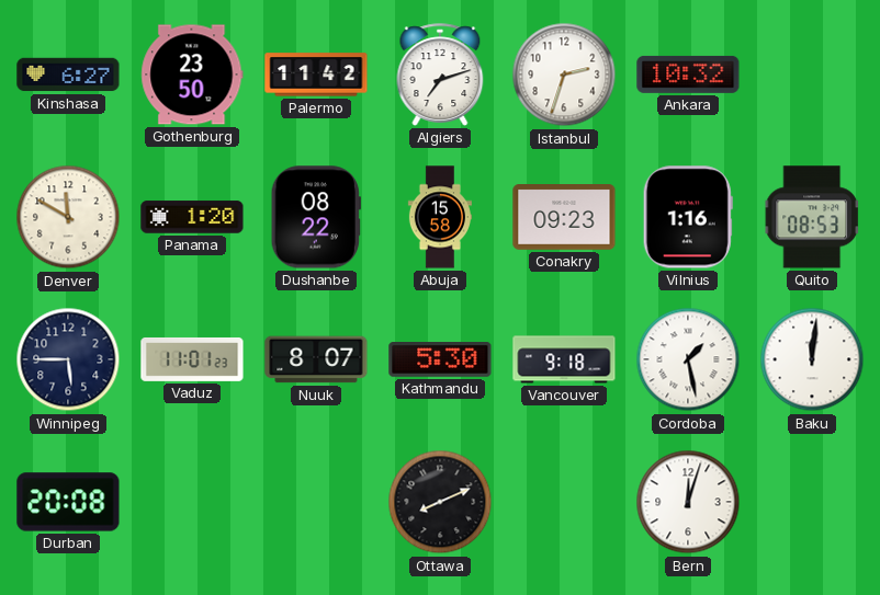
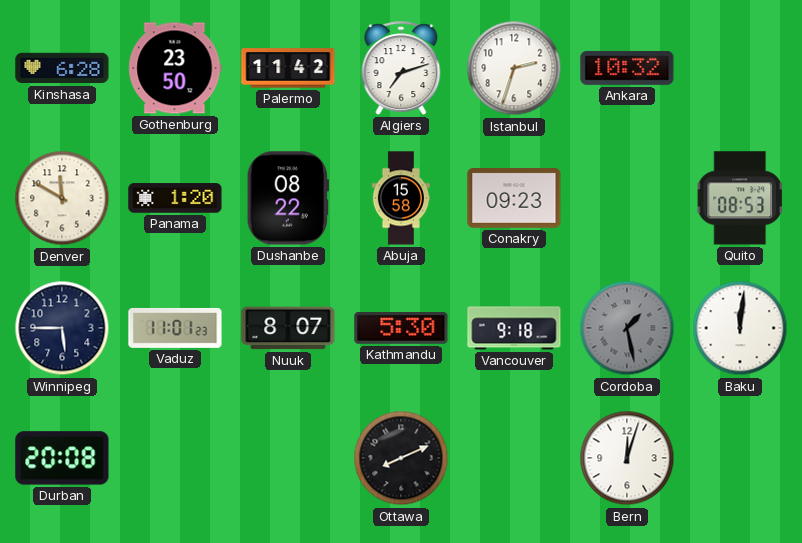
Kinshasa: 6:27 -> 6:28 (62, 68)
Vilnius: 1:16 -> none (688, 217)
Cordoba dial: white -> grey (627, 328)
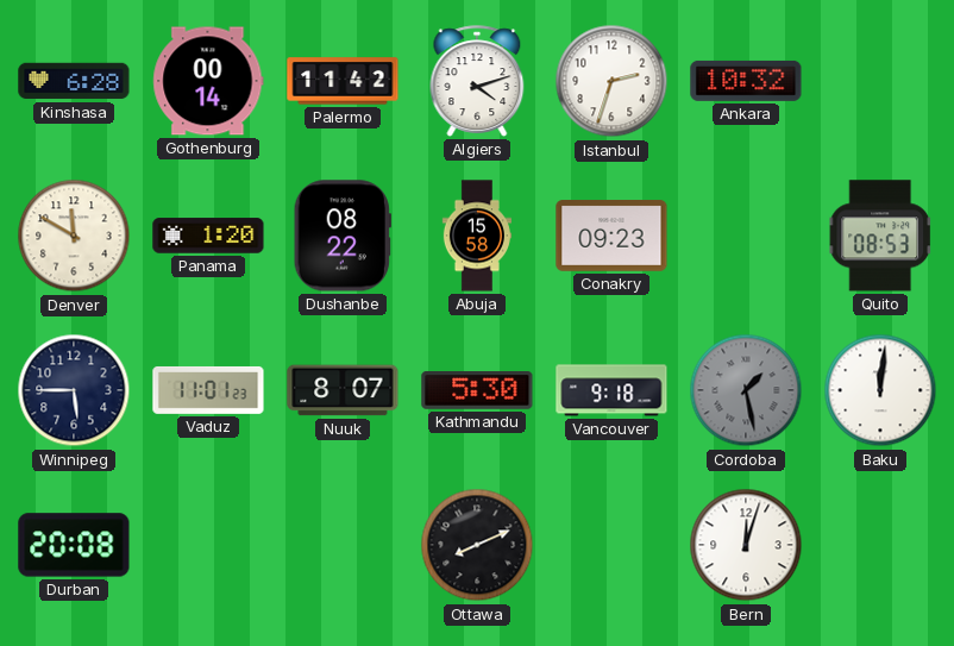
Gothenburg: 23:50 -> 00:14 (208, 81)
Algiers: 7:12 -> 4:12 (477, 81)
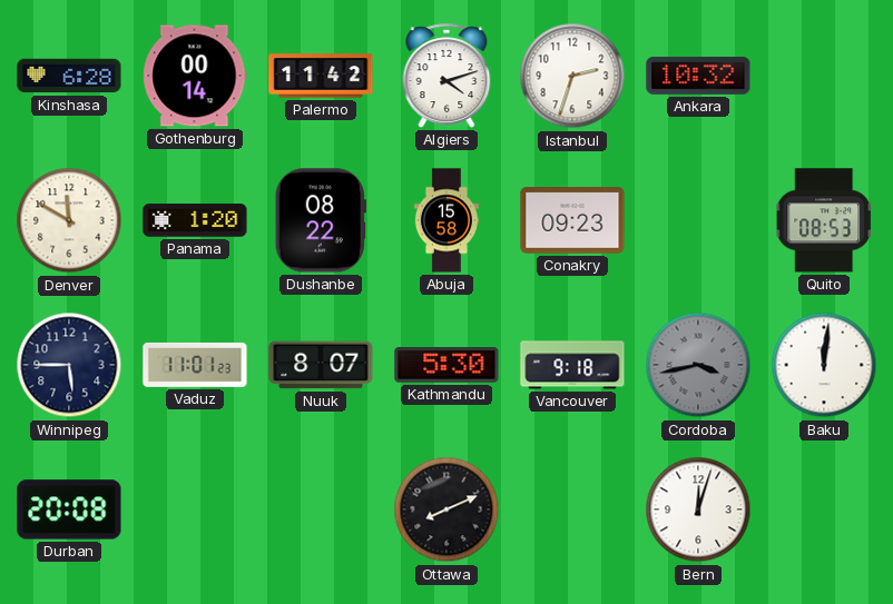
Cordoba: 1:28 -> 3:43 (698, 365)
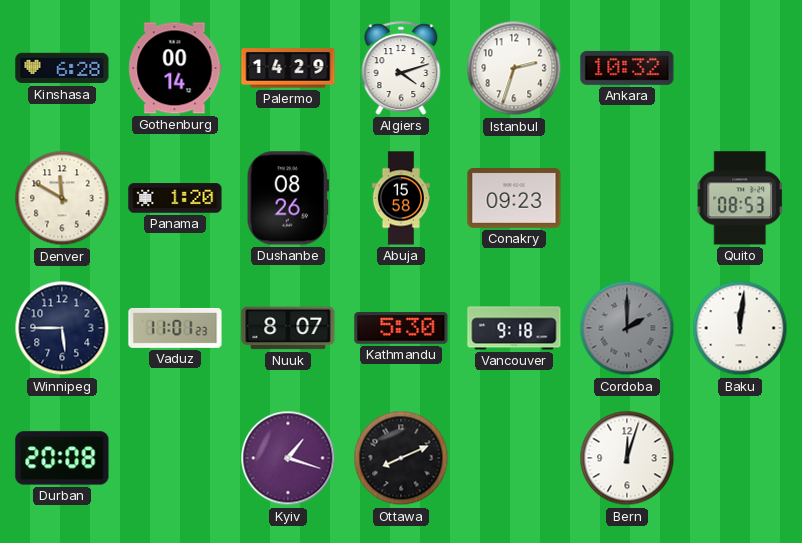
Palermo: 11:42 -> 14:29 (288, 68)
Dushanbe: 08:22 -> 08:26 (288, 198)
Cordoba: 3:43 -> 2:00 (627, 328)
Kyiv: none -> 1:18 (288, 458)
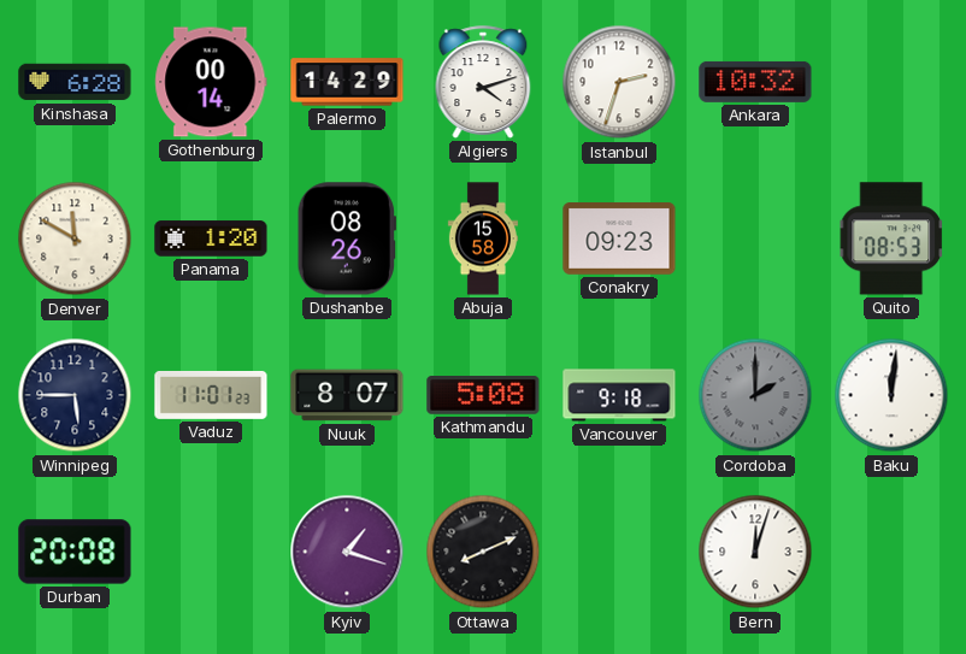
Kathmandu: 5:30 -> 5:08 (483, 396)
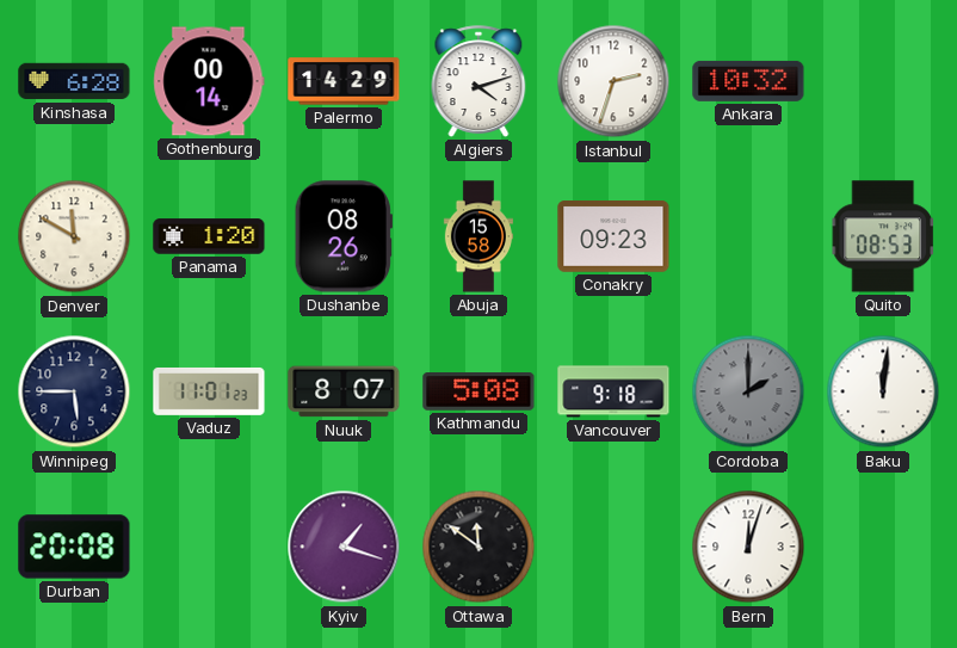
Ottawa: 8:11 -> 11:51 (478, 547)
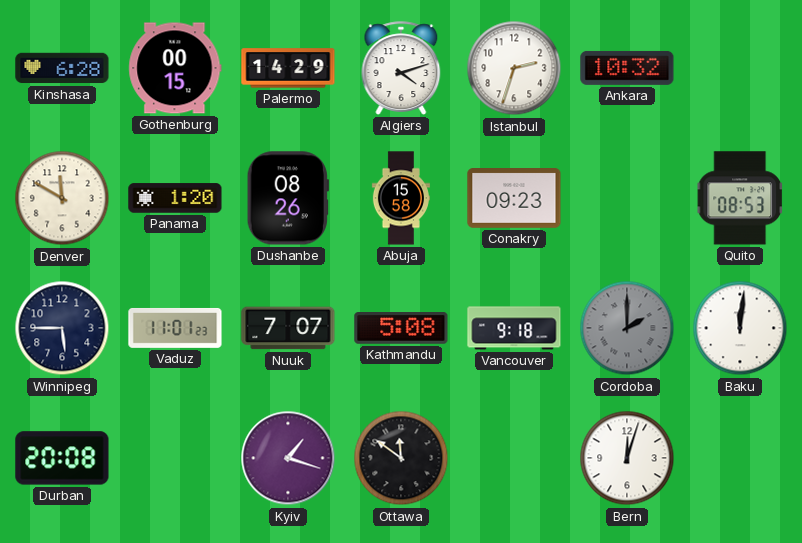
Gothenburg: 00:14 -> 00:15 (175, 68)
Nuuk: 8:07 -> 7:07 (288, 328)
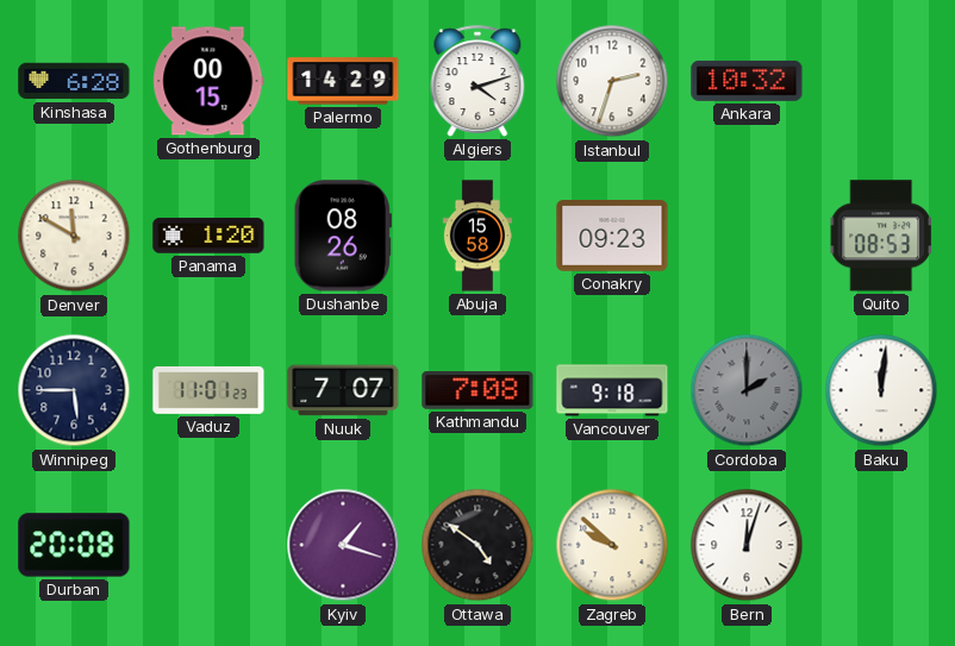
Kathmandu: 5:08 -> 7:08 (477, 391)
Ottawa: 11:51 -> 4:51 (477, 545)
Zagreb: none -> 9:52 (612, 545)
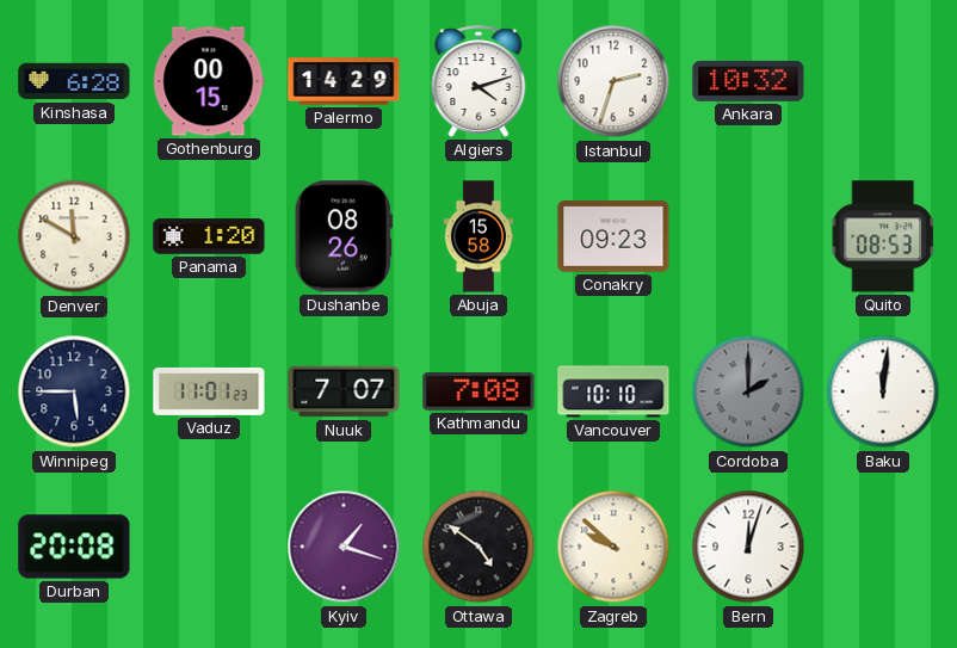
Vancouver: 9:18 -> 10:10 (613, 391)
